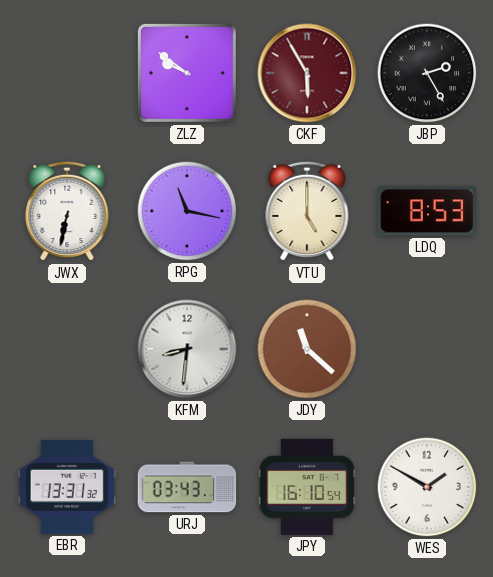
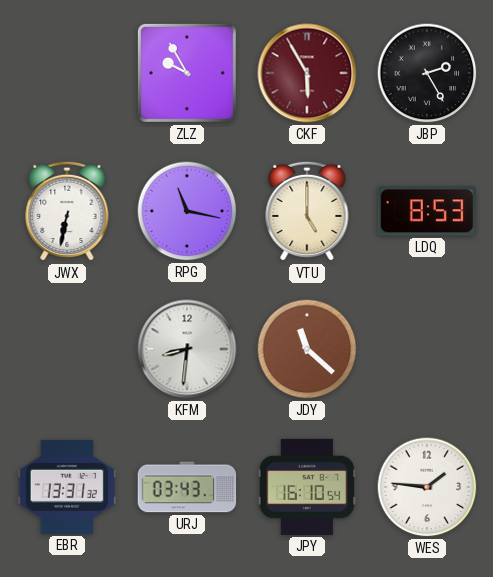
ZLZ: 9:51 -> 9:55 (187, 73)
WES: 1:50 -> 1:46 (427, 487)
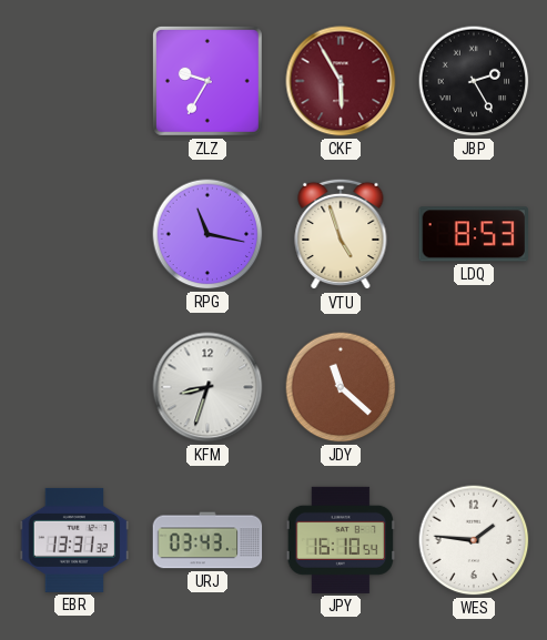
ZLZ: 9:55 -> 9:35 (207, 81)
JWX: 6:32 -> none (67, 211)
VTU: 5:00 -> 4:57 (341, 234)
KFM: 8:31 -> 8:33 (207, 387)
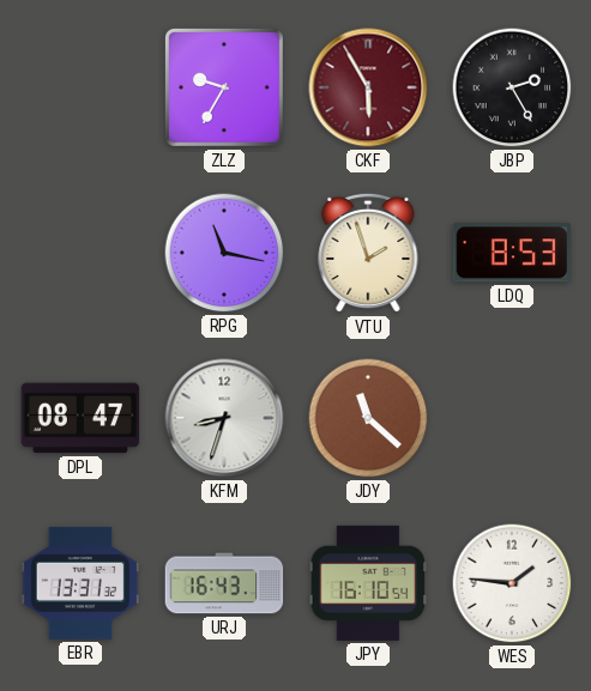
VTU: 4:57 -> 1:57 (368, 253)
DPL: none -> 08:47 (80, 418)
URJ: 03:43 -> 16:43 (224, 583)
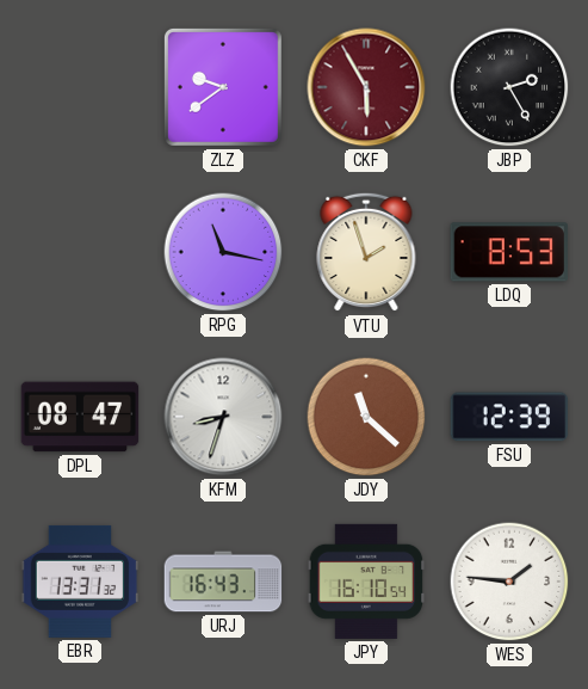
ZLZ: 9:35 -> 9:39 (223, 87)
FSU: none -> 12:39 (509, 417)
